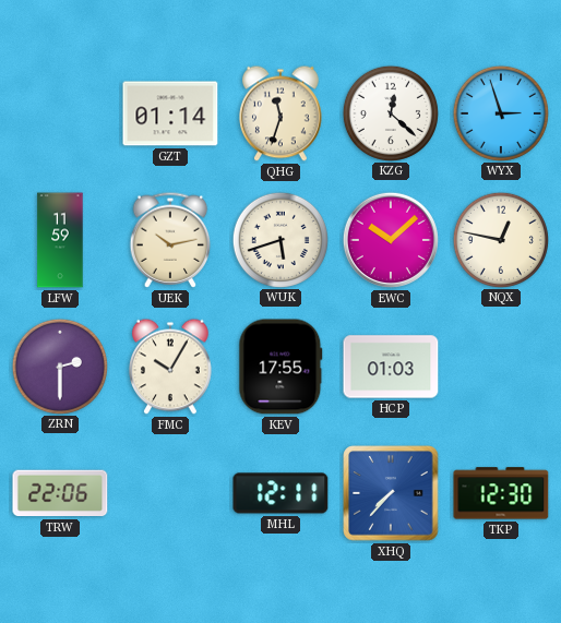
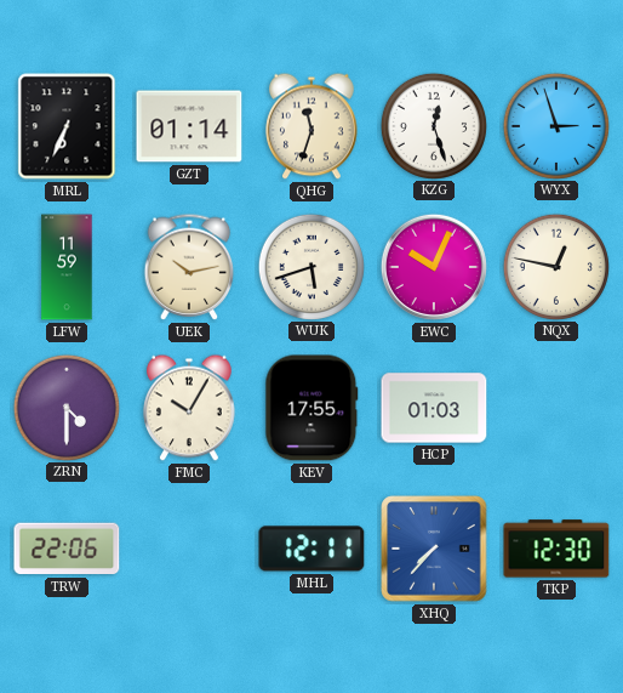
MRL: none -> 6:34 (67, 126)
KZG: 12:22 -> 12:27 (433, 125)
EWC: 10:08 -> 10:04 (434, 267)
ZRN: 2:30 -> 4:30 (65, 407)
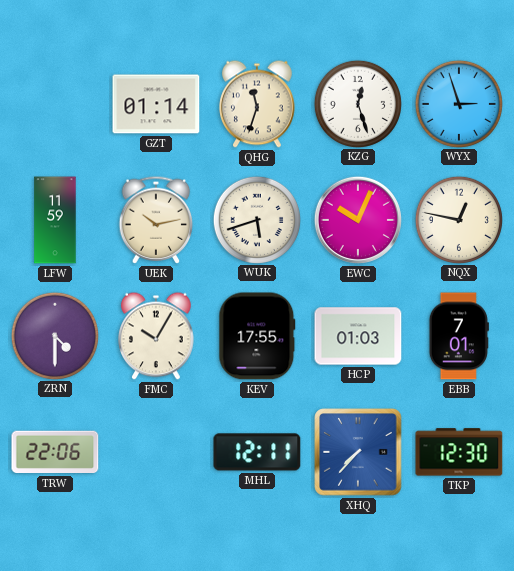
MRL: 6:34 -> none (67, 126)
EBB: none -> 7:01 (459, 336)
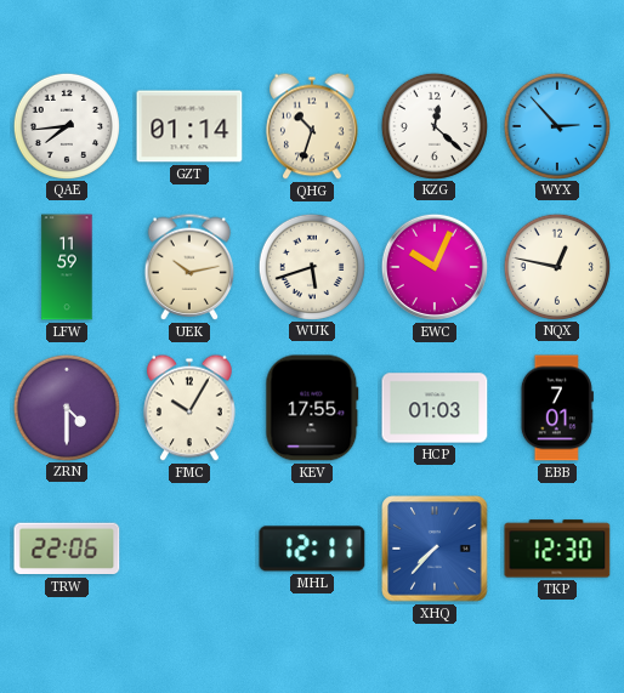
QAE: none -> 7:44 (66, 125)
QHG: 11:33 -> 10:33 (312, 126)
KZG: 12:27 -> 12:22 (433, 125)
WYX: 2:57 -> 2:53 (556, 125)
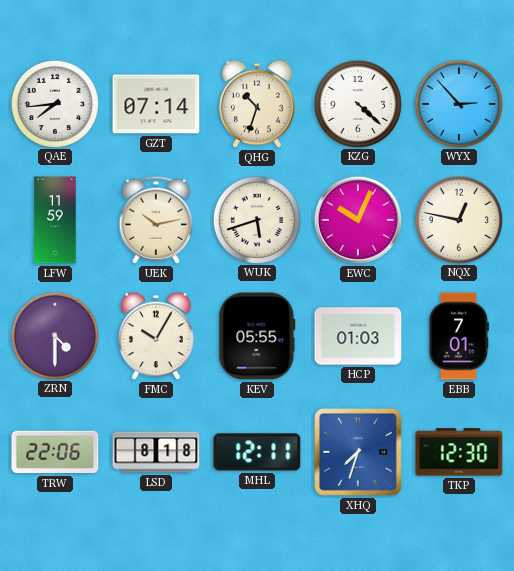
GZT: 01:14 -> 07:14 (156, 104)
KZG: 12:22 -> 4:22 (357, 103)
KEV: 17:55 -> 05:55 (257, 336)
LSD: none -> 8:18 (156, 452)
XHQ: 7:37 -> 7:33 (358, 452)
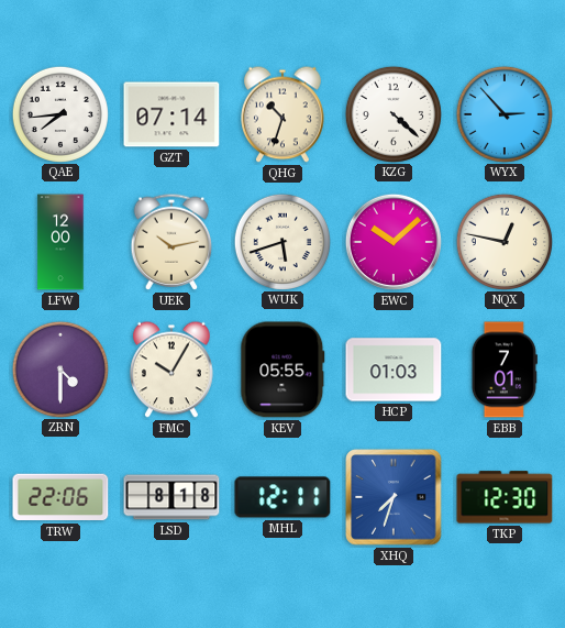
LFW: 11:59 -> 12:00 (60, 242)
EWC: 10:04 -> 10:08 (394, 242)
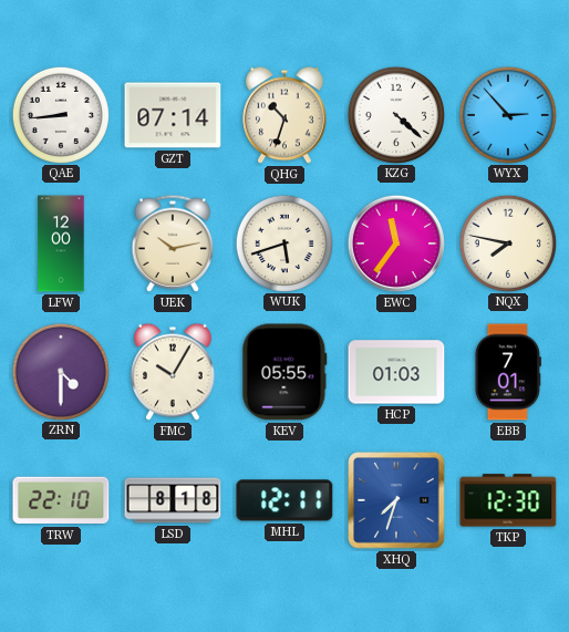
QAE: 7:44 -> 8:44 (60, 114)
EWC: 10:08 -> 11:36 (396, 244)
NQX: 12:47 -> 7:47 (507, 242)
TRW: 22:06 -> 22:10 (61, 500)
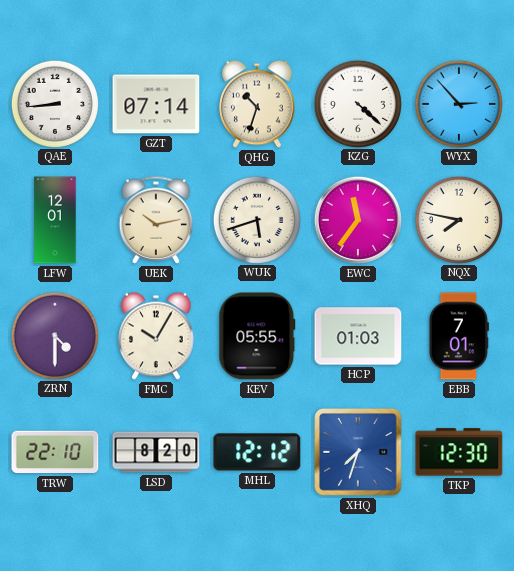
LFW: 12:00 -> 12:01 (55, 220)
LSD: 8:18 -> 8:20 (156, 452)
MHL: 12:11 -> 12:12 (257, 452)
